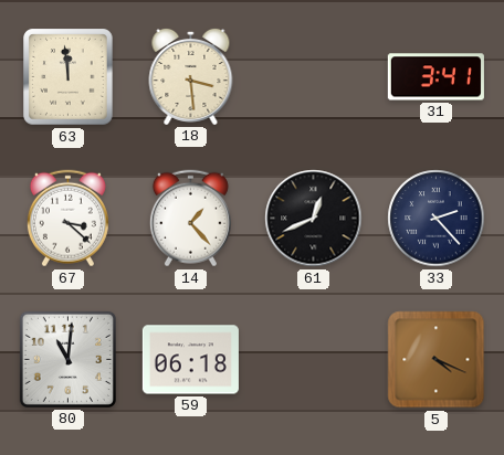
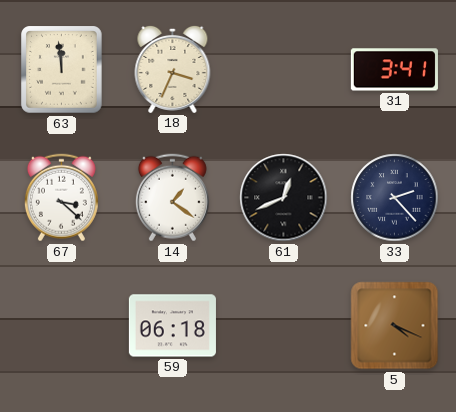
18: 3:29 -> 3:34 (173, 69)
14: 1:23 -> 1:21 (172, 198)
80: 11:01 -> none (67, 359)
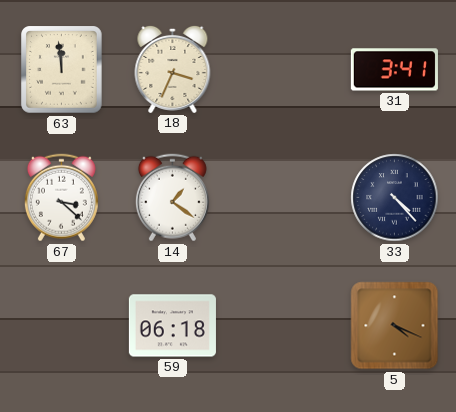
61: 12:41 -> none (284, 198)
33: 2:23 -> 4:23 (395, 198)
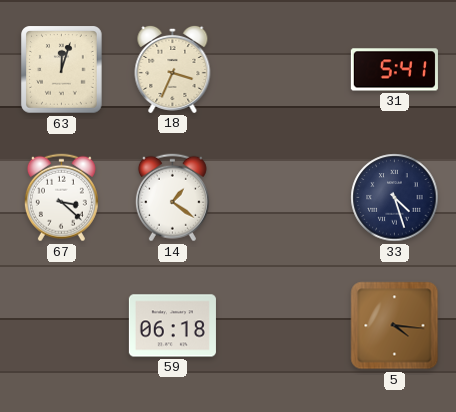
63: 11:59 -> 12:03 (62, 70)
31: 3:41 -> 5:41 (394, 70)
33: 4:23 -> 4:27 (395, 198)
5: 4:19 -> 4:16 (395, 326)
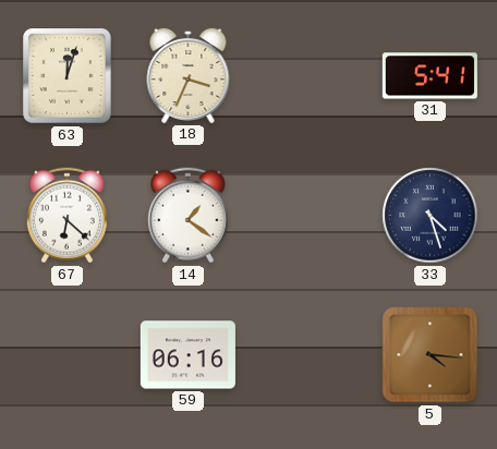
67: 3:22 -> 6:22 (66, 216)
59: 06:18 -> 06:16 (187, 355)
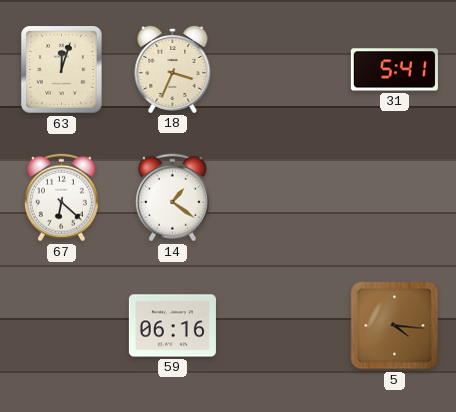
33: 4:27 -> none (431, 216)
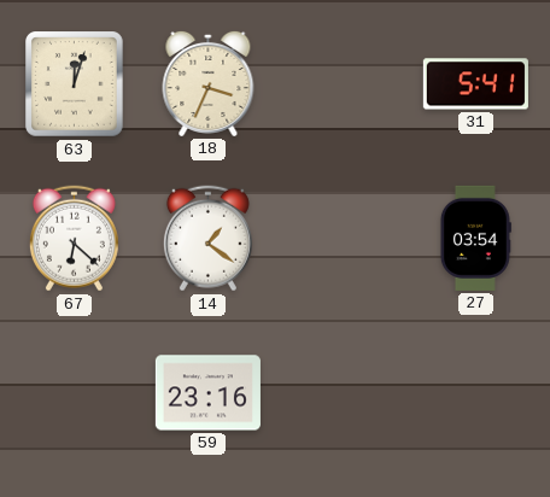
27: none -> 03:54 (475, 238)
59: 06:16 -> 23:16 (207, 393)
5: 4:16 -> none (395, 326)
